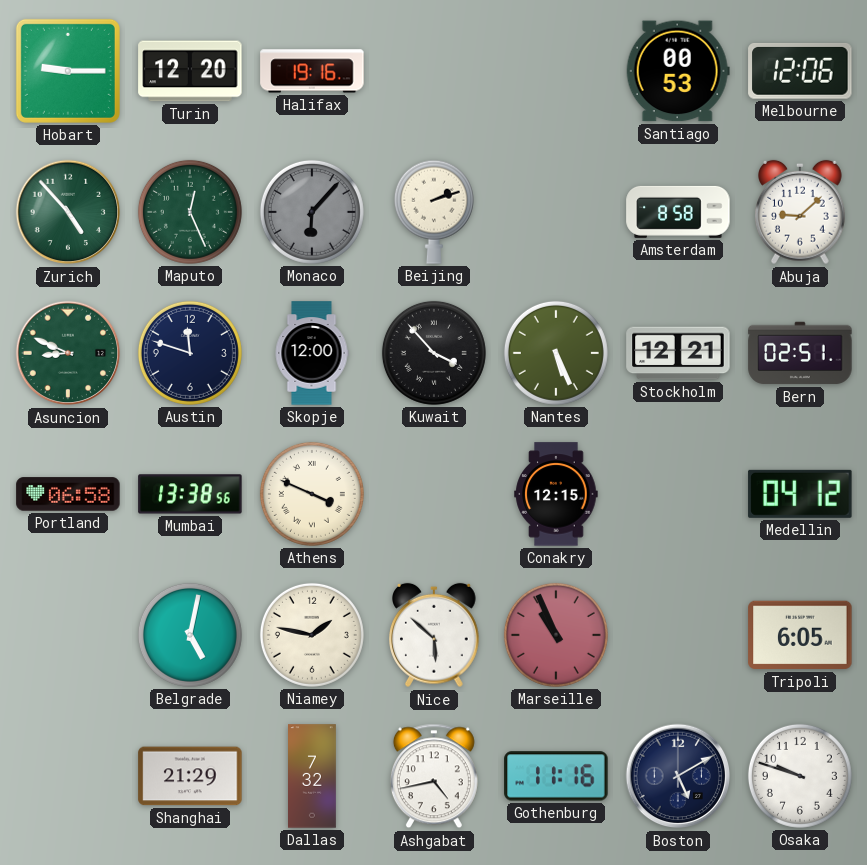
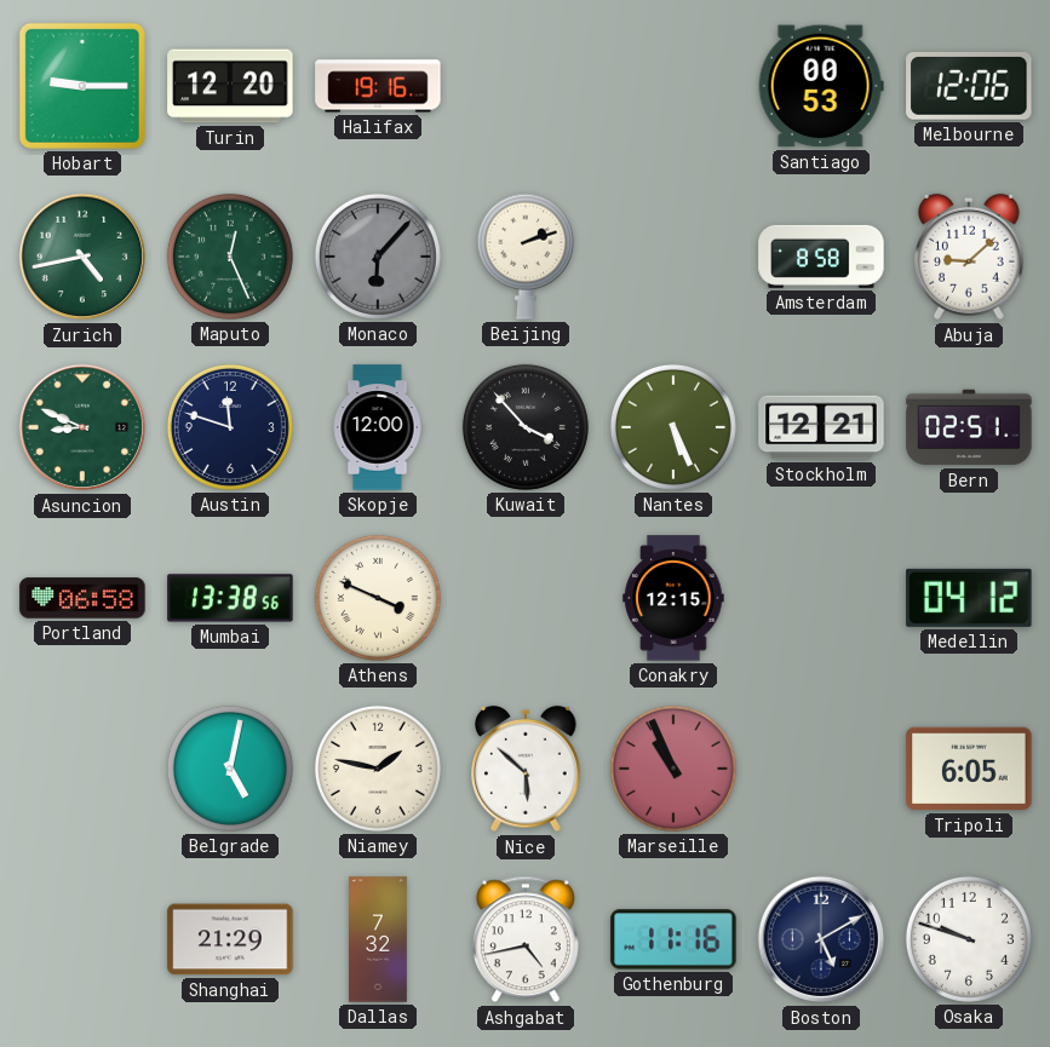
Zurich: 4:53 -> 4:43 (82, 257)
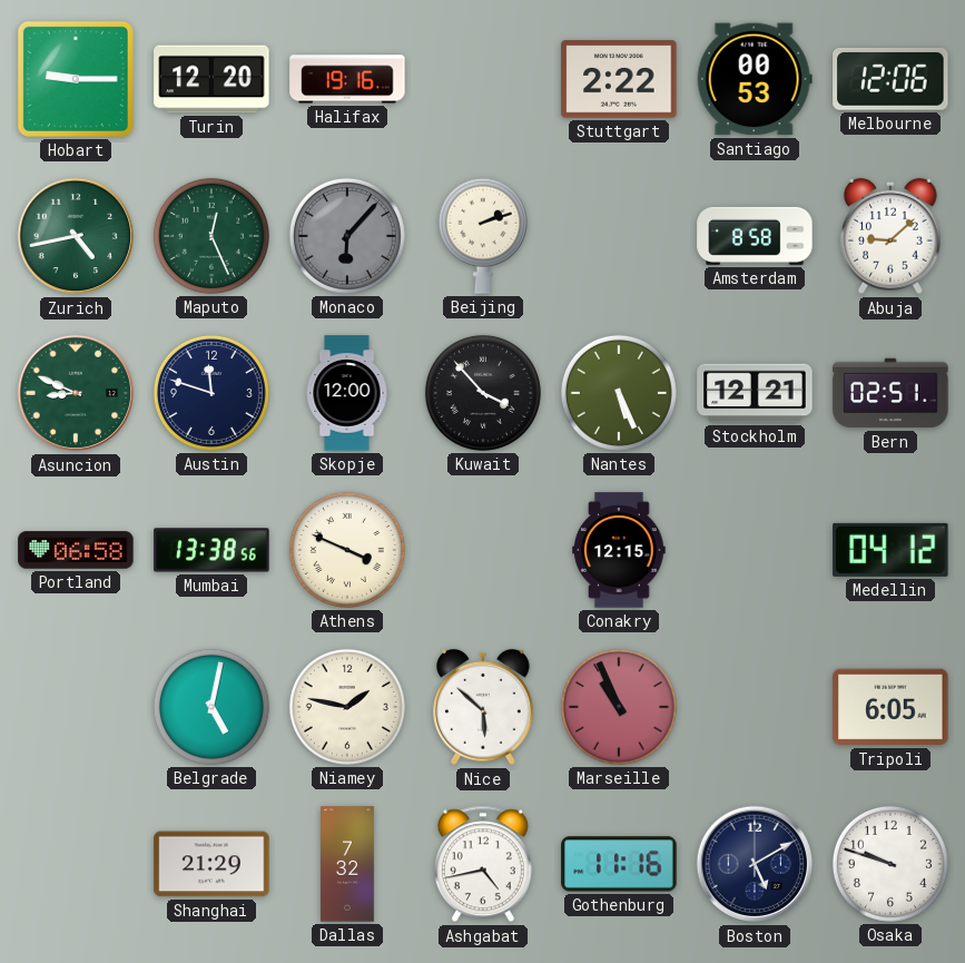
Stuttgart: none -> 2:22 (619, 79)
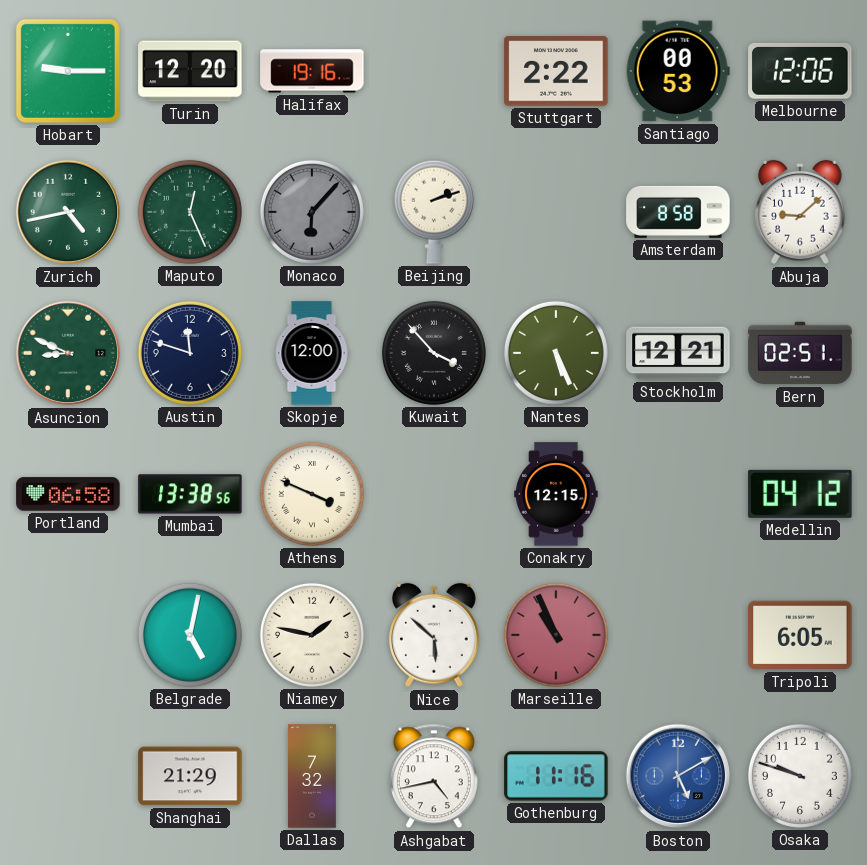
Boston dial: navy -> blue (678, 776)
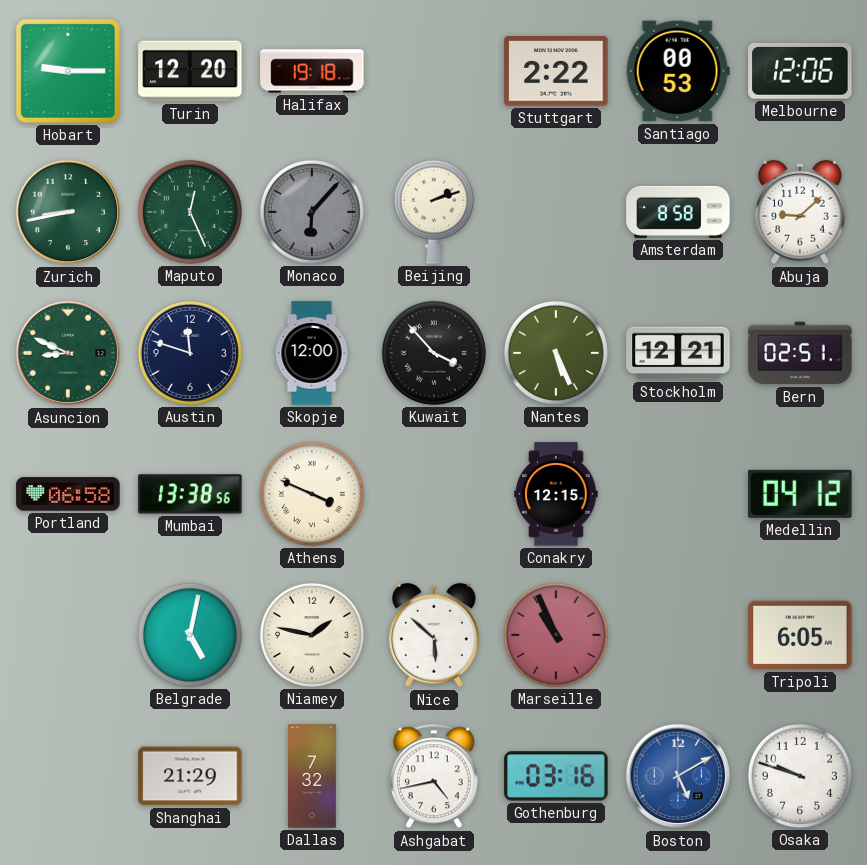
Halifax: 19:16 -> 19:18 (312, 71)
Zurich: 4:43 -> 8:43 (68, 212)
Gothenburg: 11:16 -> 03:16 (556, 776)
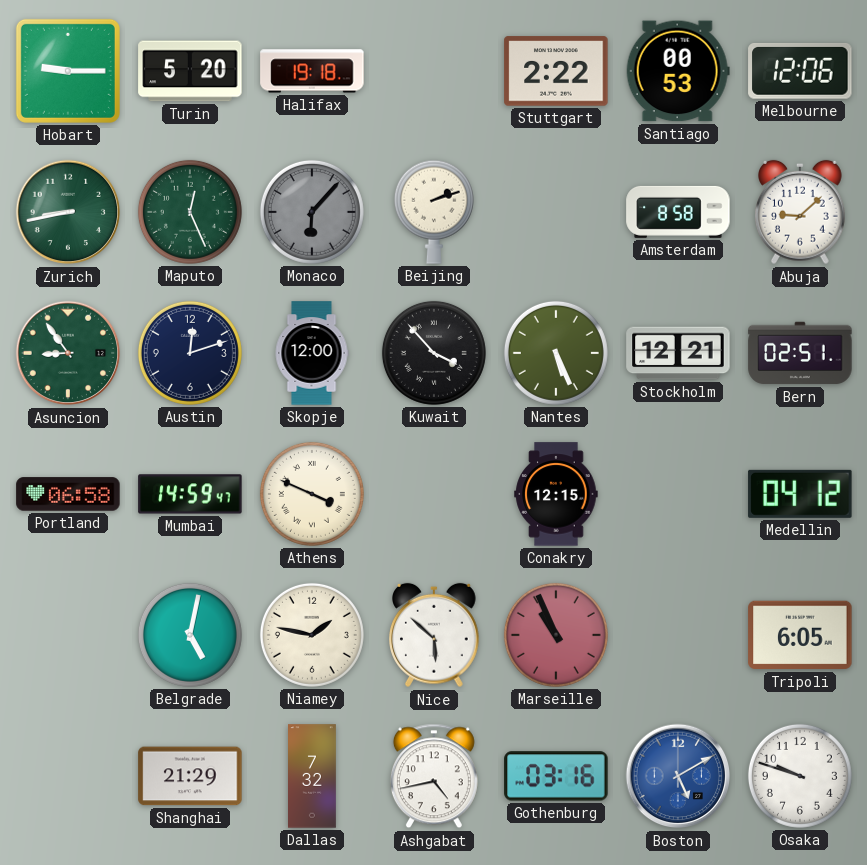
Turin: 12:20 -> 5:20 (190, 71)
Asuncion: 8:49 -> 8:54 (68, 353)
Austin: 11:48 -> 12:12 (190, 353)
Mumbai: 13:38 -> 14:59 (190, 494)
